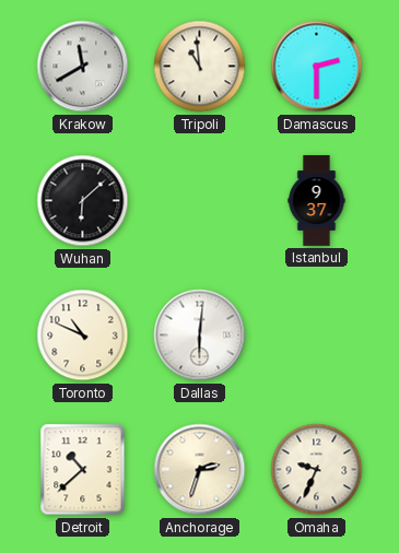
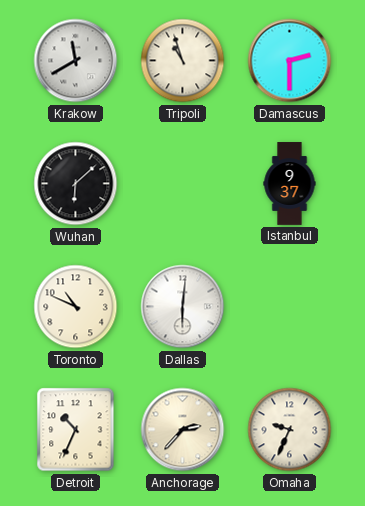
Tripoli: 10:59 -> 10:57 (183, 61)
Detroit: 10:38 -> 10:34 (76, 430)
Anchorage: 2:33 -> 2:37 (183, 430)
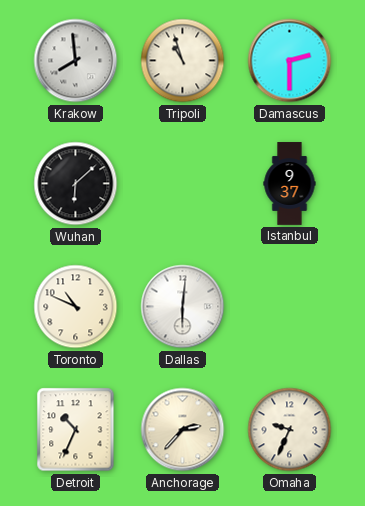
Krakow: 11:40 -> 7:59 (76, 61)
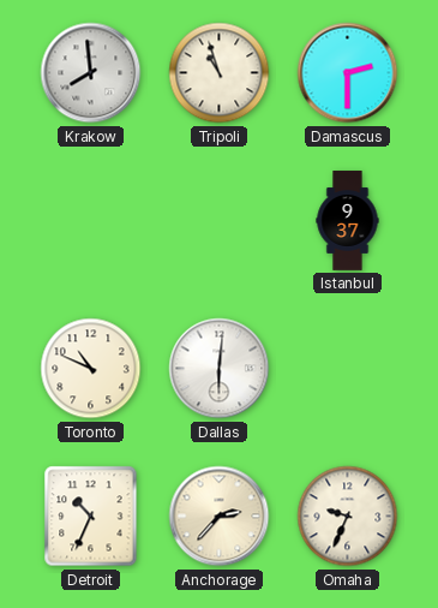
Wuhan: 6:08 -> none (76, 184)
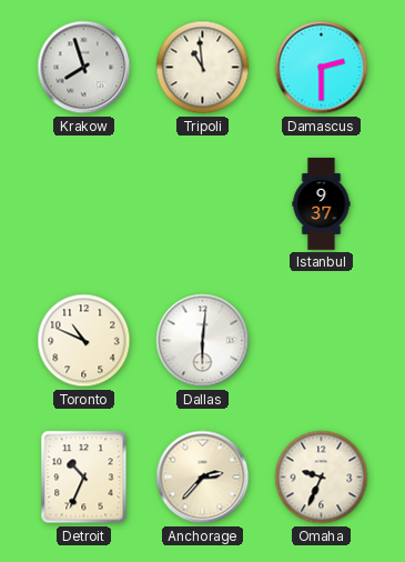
Krakow: 7:59 -> 7:57 (84, 68)
Tripoli: 10:57 -> 10:59 (203, 68)
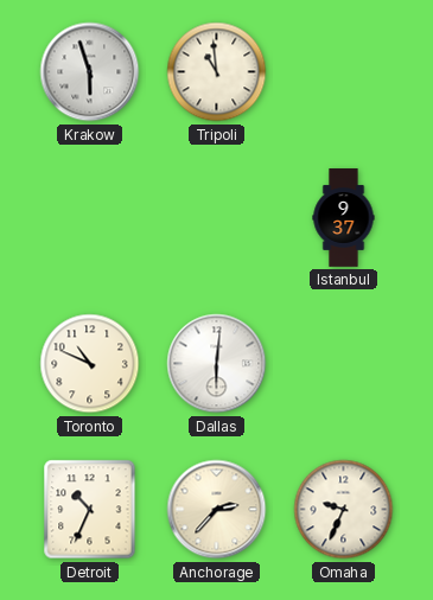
Krakow: 7:57 -> 5:57 (90, 72)
Damascus: 2:30 -> none (322, 68)
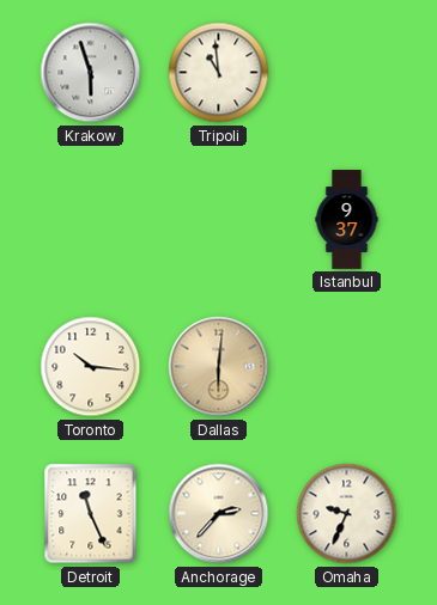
Toronto: 10:49 -> 10:16 (91, 367)
Dallas dial: white -> champagne (219, 367)
Detroit: 10:34 -> 11:26 (91, 514)
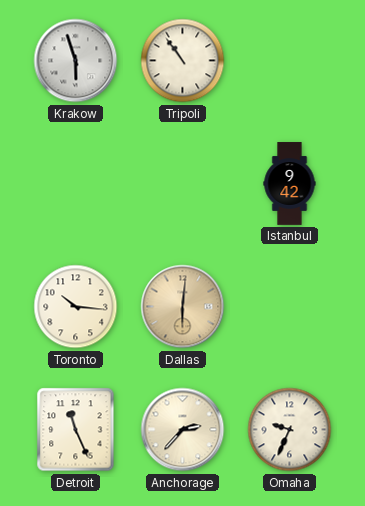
Tripoli: 10:59 -> 10:54 (183, 61)
Istanbul: 9:37 -> 9:42 (290, 184)
